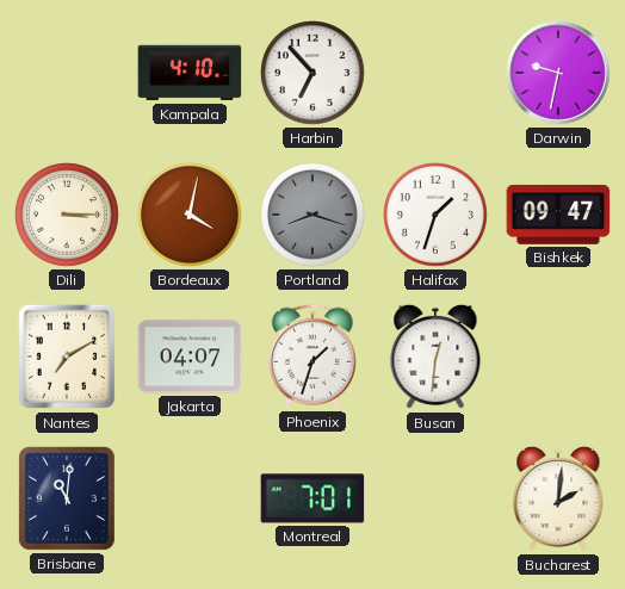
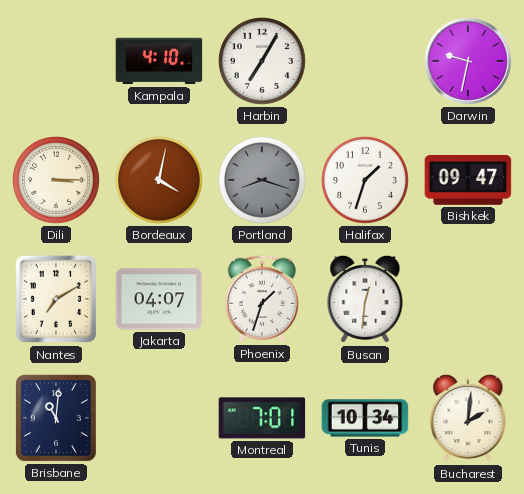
Harbin: 6:53 -> 7:05 (263, 62)
Tunis: none -> 10:34 (365, 418)
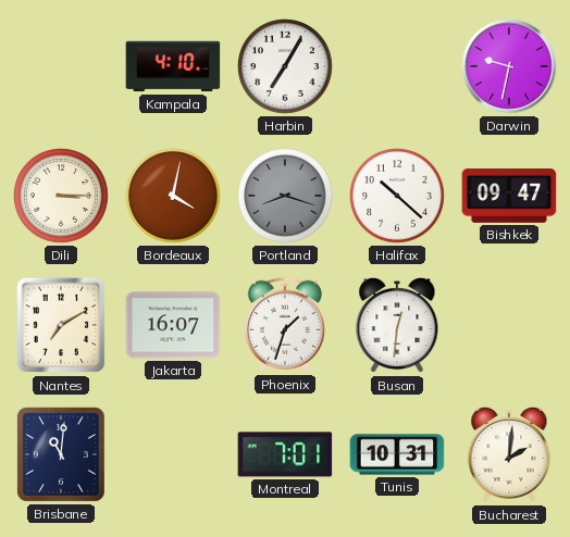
Halifax: 1:33 -> 10:22 (398, 197)
Jakarta: 04:07 -> 16:07 (173, 325)
Tunis: 10:34 -> 10:31 (397, 454)
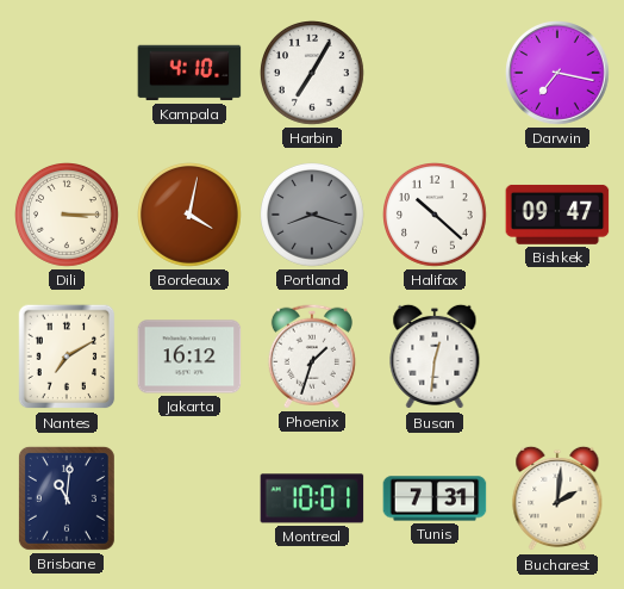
Darwin: 9:32 -> 7:17 (559, 74)
Jakarta: 16:07 -> 16:12 (189, 356)
Montreal: 7:01 -> 10:01 (312, 498)
Tunis: 10:31 -> 7:31 (435, 498)
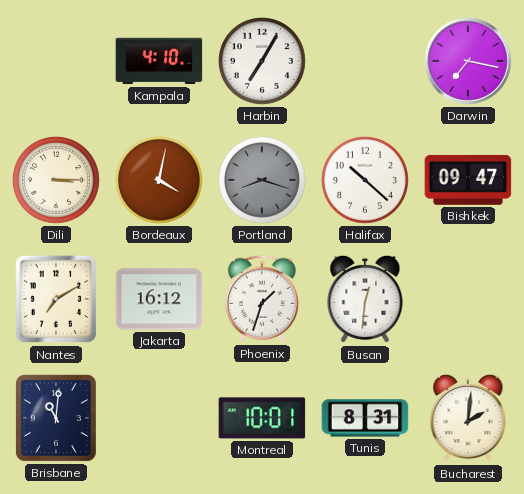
Tunis: 7:31 -> 8:31 (365, 418)
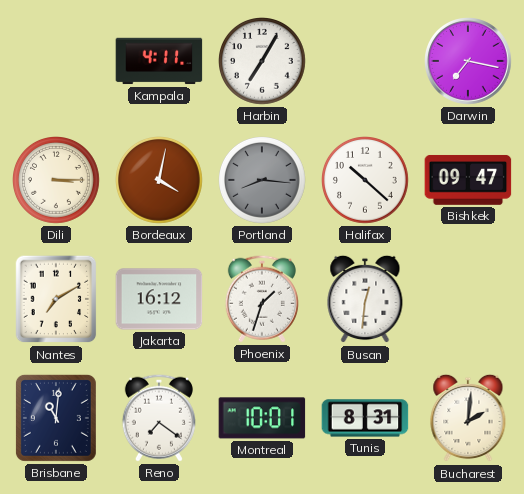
Kampala: 4:10 -> 4:11 (159, 61)
Portland: 8:18 -> 8:16 (263, 181)
Reno: none -> 7:21 (159, 418)
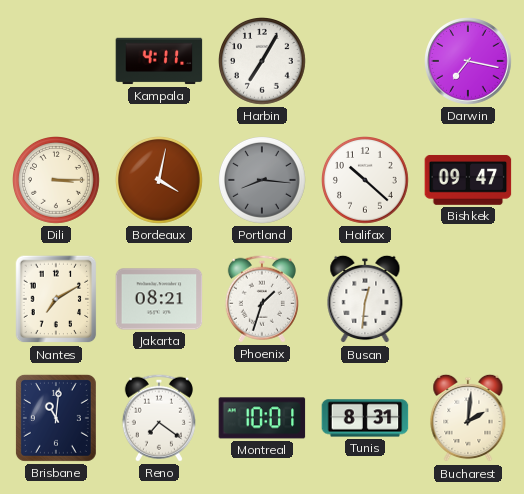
Jakarta: 16:12 -> 08:21 (159, 299)
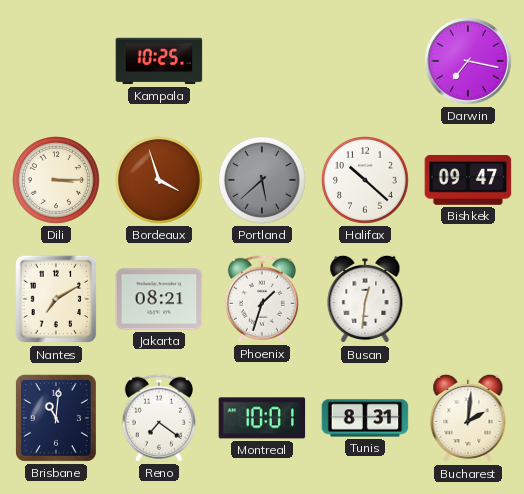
Kampala: 4:11 -> 10:25 (159, 61)
Harbin: 7:05 -> none (263, 62)
Bordeaux: 4:02 -> 3:57 (160, 181)
Portland: 8:16 -> 5:38 (263, 181)
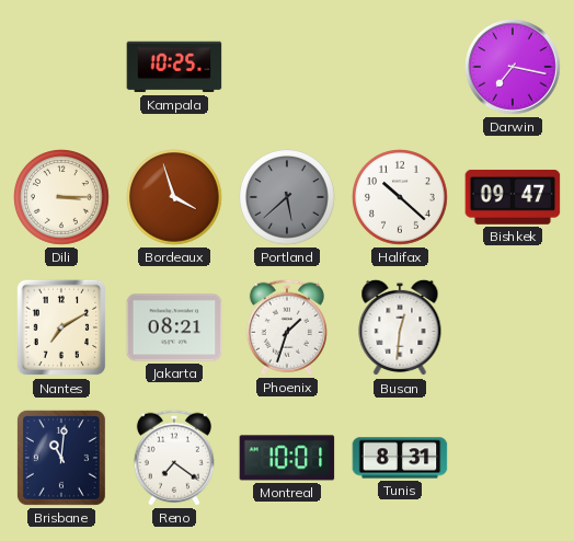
Bucharest: 2:01 -> none (468, 418)
